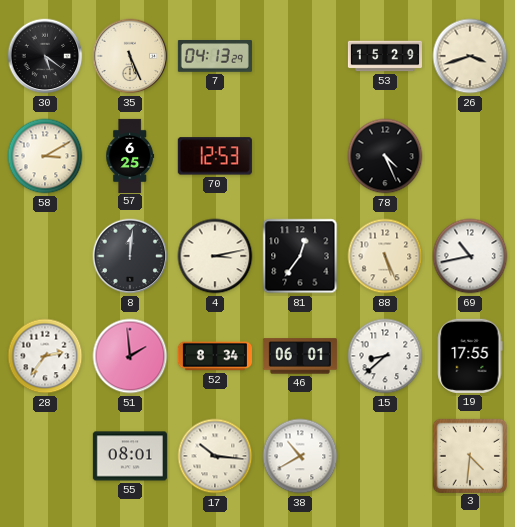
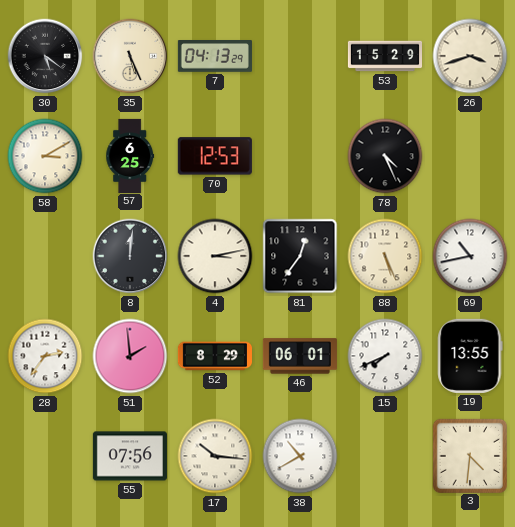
52: 8:34 -> 8:29 (215, 356)
15: 8:38 -> 7:41 (385, 356)
19: 17:55 -> 13:55 (470, 356)
55: 08:01 -> 07:56 (130, 456)
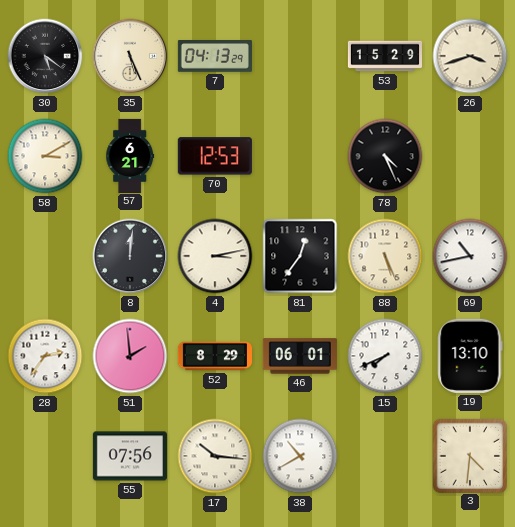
57: 6:25 -> 6:21 (130, 155)
19: 13:55 -> 13:10 (470, 356)
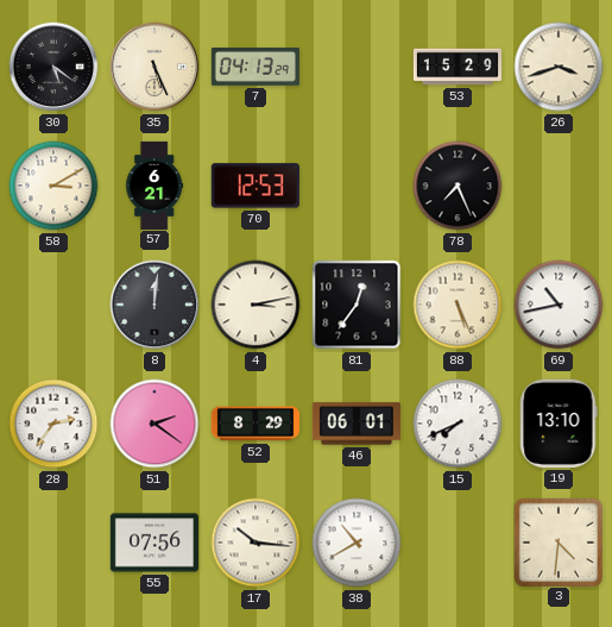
78: 4:26 -> 7:26 (458, 186)
51: 1:59 -> 2:21 (154, 424)
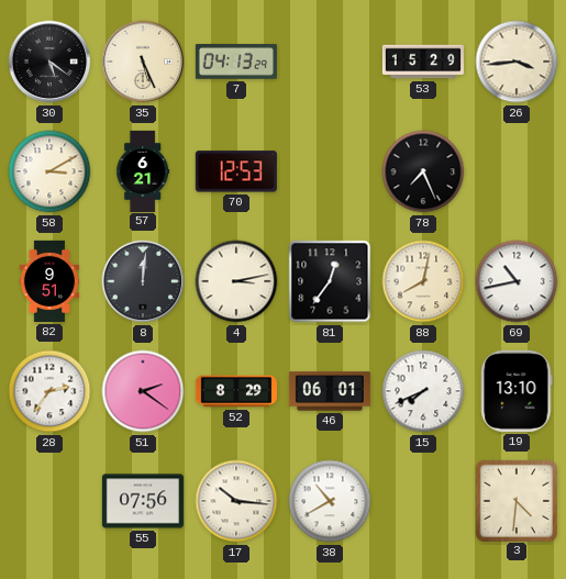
26: 3:42 -> 3:44 (517, 62)
82: none -> 9:51 (49, 281)
88: 5:26 -> 8:02 (423, 281)
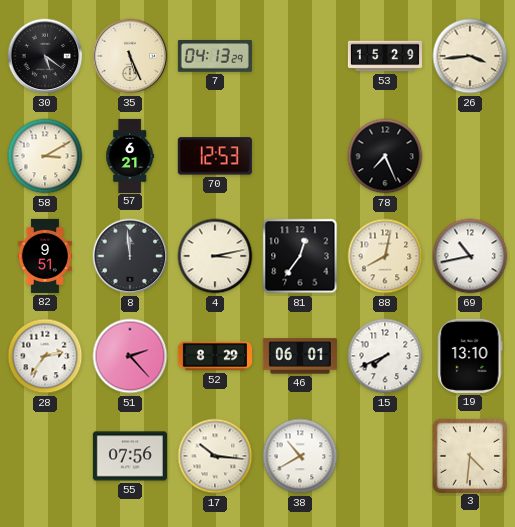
8: 12:01 -> 11:59 (130, 256)
51: 2:21 -> 2:23 (130, 356)
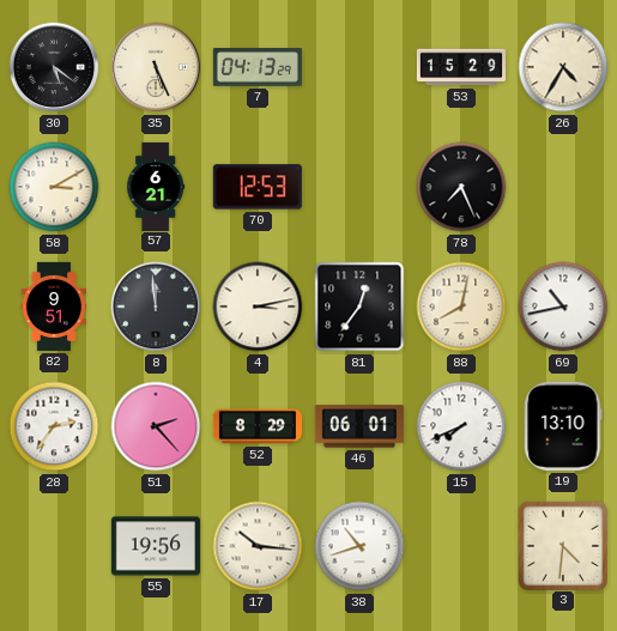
26: 3:44 -> 4:35 (563, 67)
55: 07:56 -> 19:56 (156, 546)
38: 10:40 -> 10:42 (359, 546)
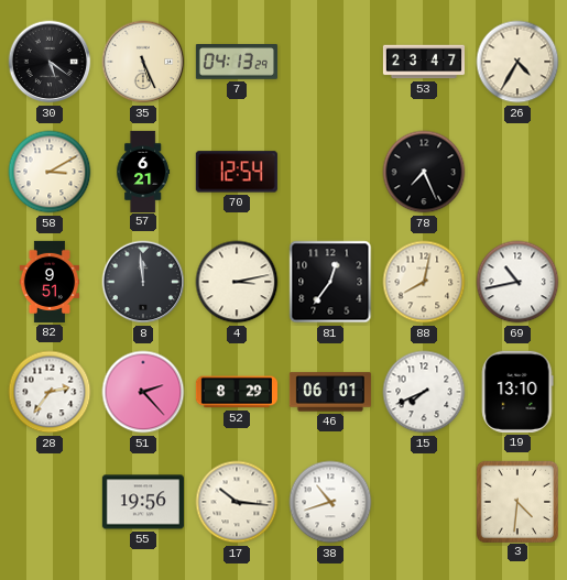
53: 15:29 -> 23:47 (423, 62)
70: 12:53 -> 12:54 (237, 172)
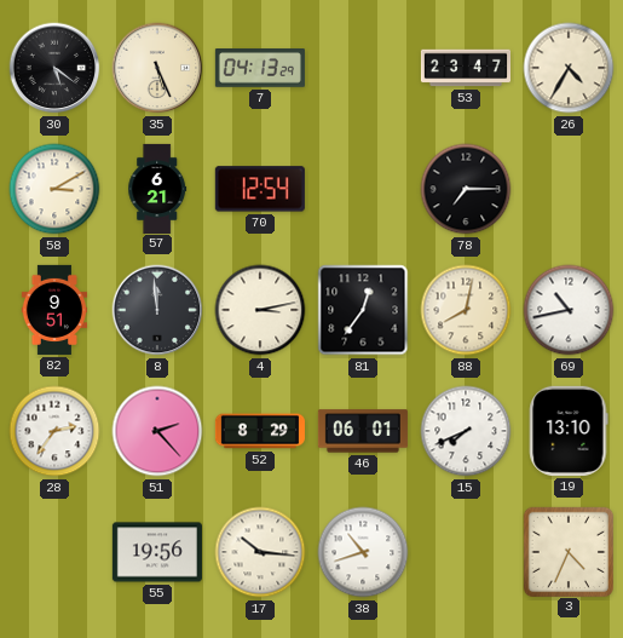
78: 7:26 -> 7:15 (466, 189)
3: 4:31 -> 4:34 (567, 551)
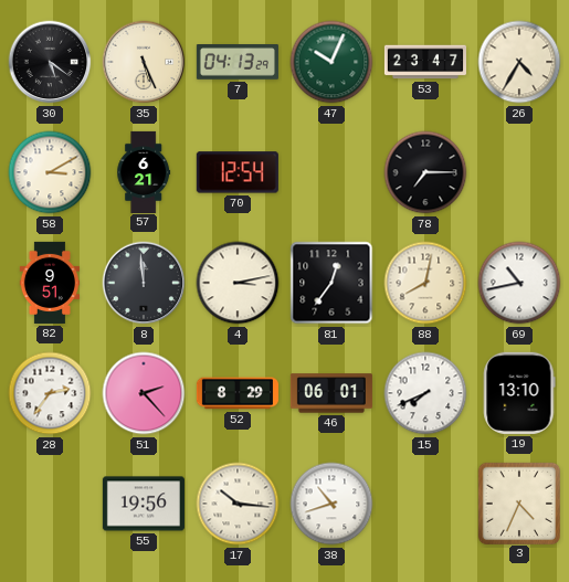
47: none -> 10:04 (331, 62)
